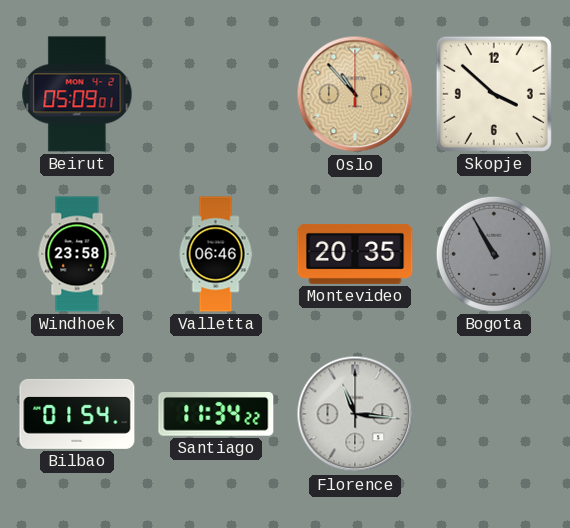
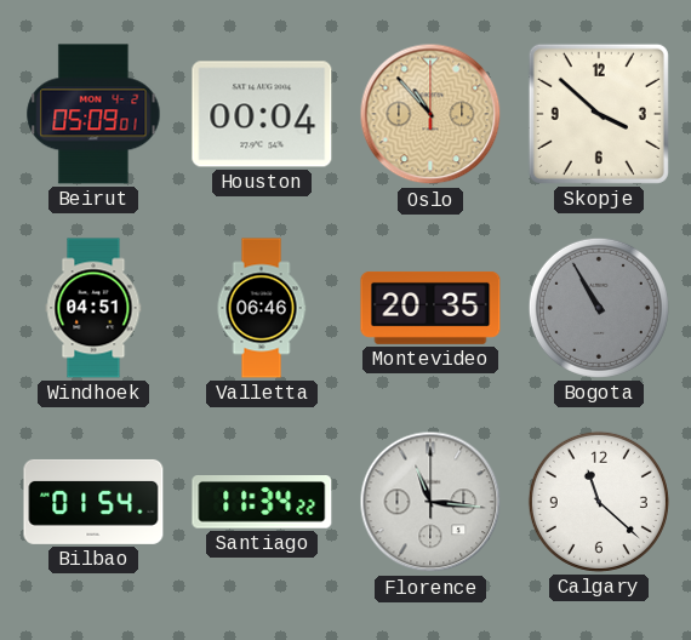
Houston: none -> 00:04 (262, 114)
Windhoek: 23:58 -> 04:51 (93, 308)
Calgary: none -> 11:22 (599, 502)
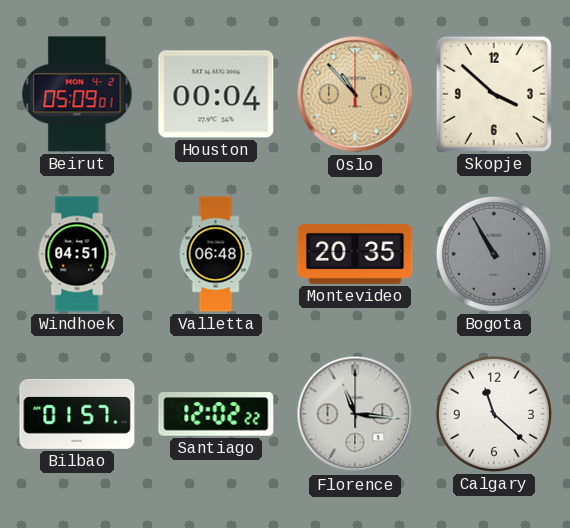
Valletta: 06:46 -> 06:48 (216, 254)
Bilbao: 01:54 -> 01:57 (77, 414)
Santiago: 11:34 -> 12:02 (216, 414)
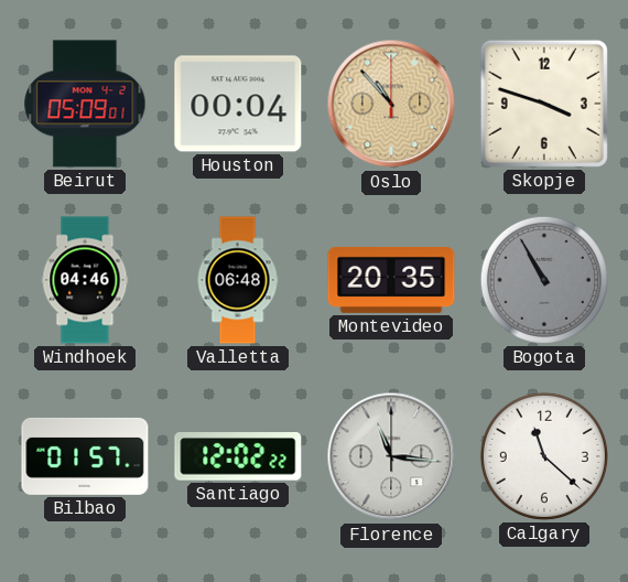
Skopje: 3:52 -> 3:48 (544, 104)
Windhoek: 04:51 -> 04:46 (85, 280)
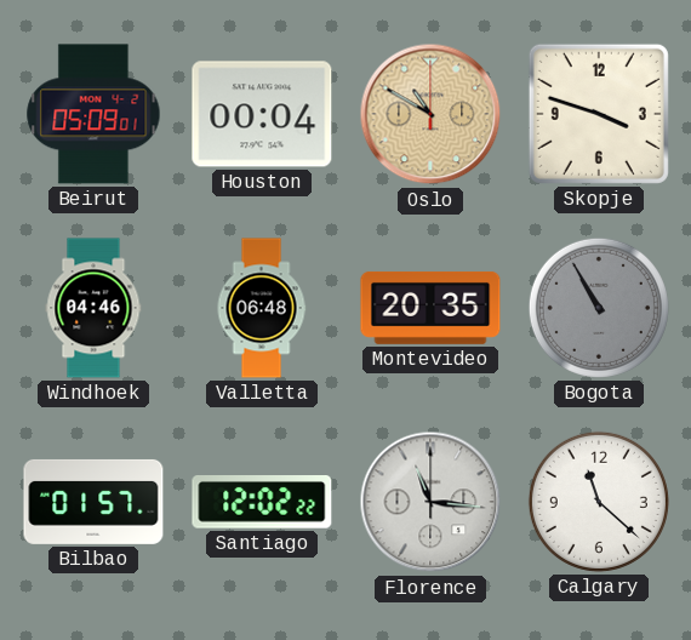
Oslo: 10:53 -> 10:50 (430, 114)
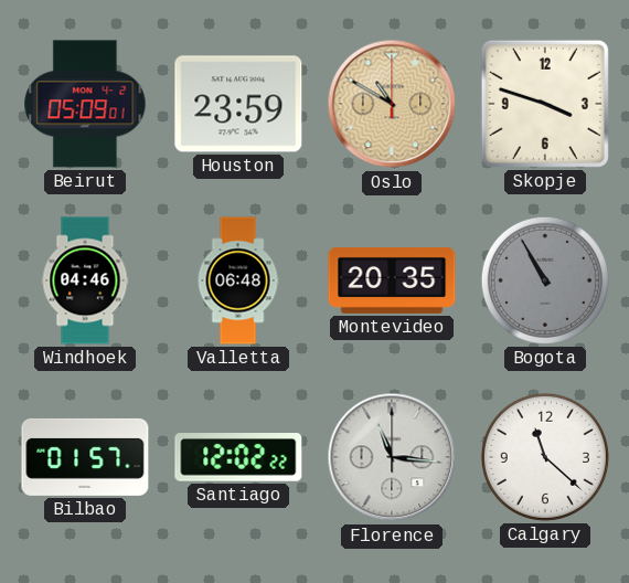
Houston: 00:04 -> 23:59 (238, 104)
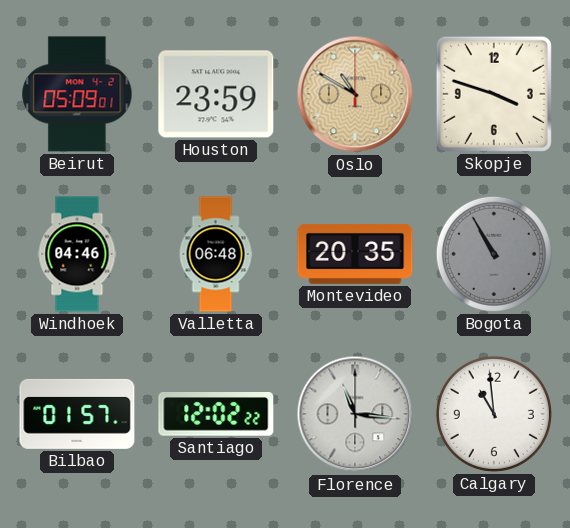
Calgary: 11:22 -> 10:59 (494, 414)
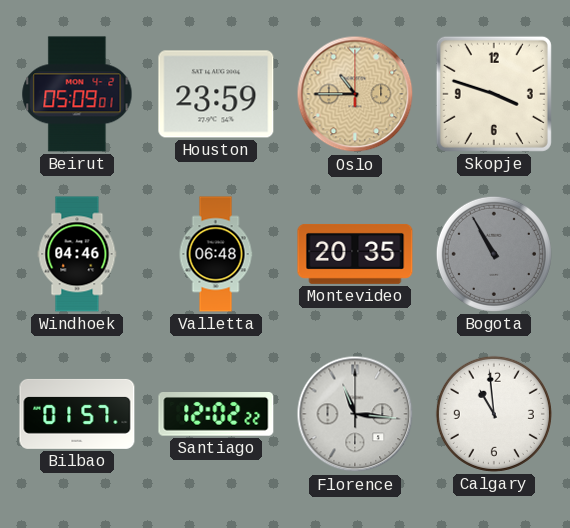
Oslo: 10:50 -> 10:45 (355, 94)
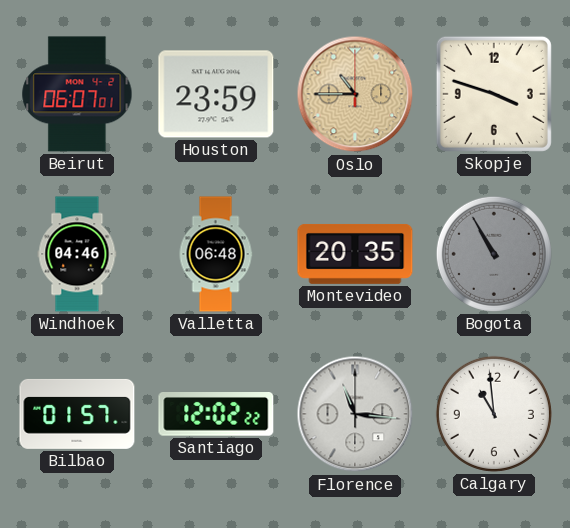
Beirut: 05:09 -> 06:07 (77, 94)
